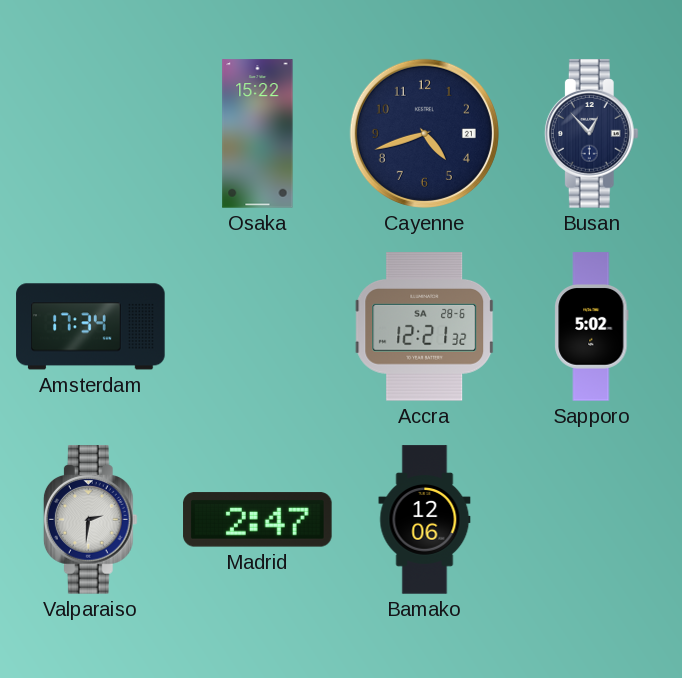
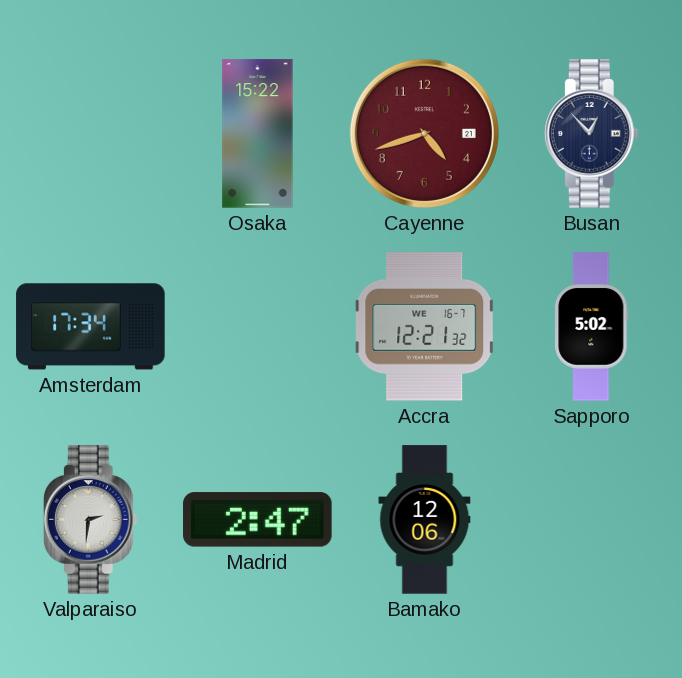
Cayenne dial: navy -> burgundy (424, 133)
Accra date: SA 28-6 -> WE 16-7 (425, 327)
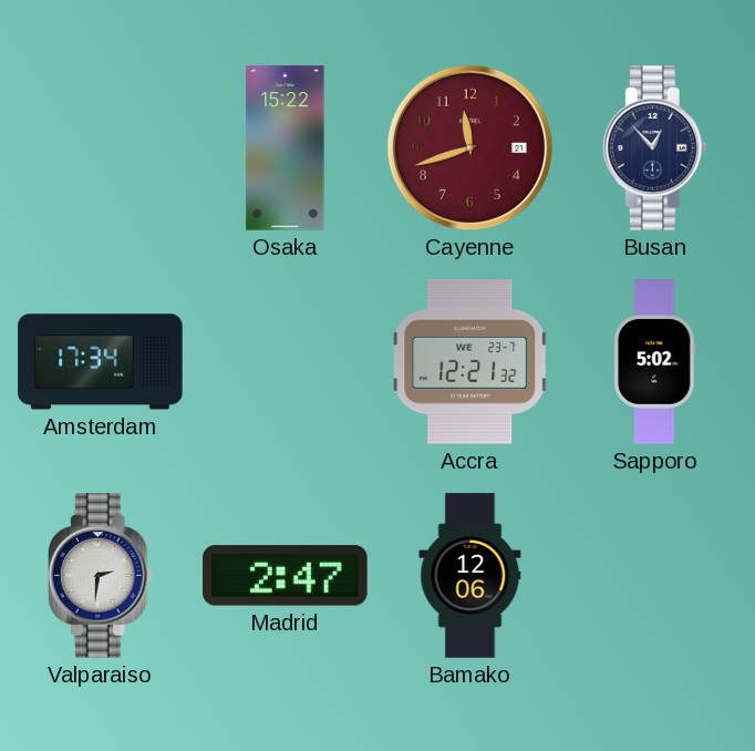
Cayenne: 4:42 -> 11:42 (469, 147)
Accra date: WE 16-7 -> WE 23-7 (470, 362)
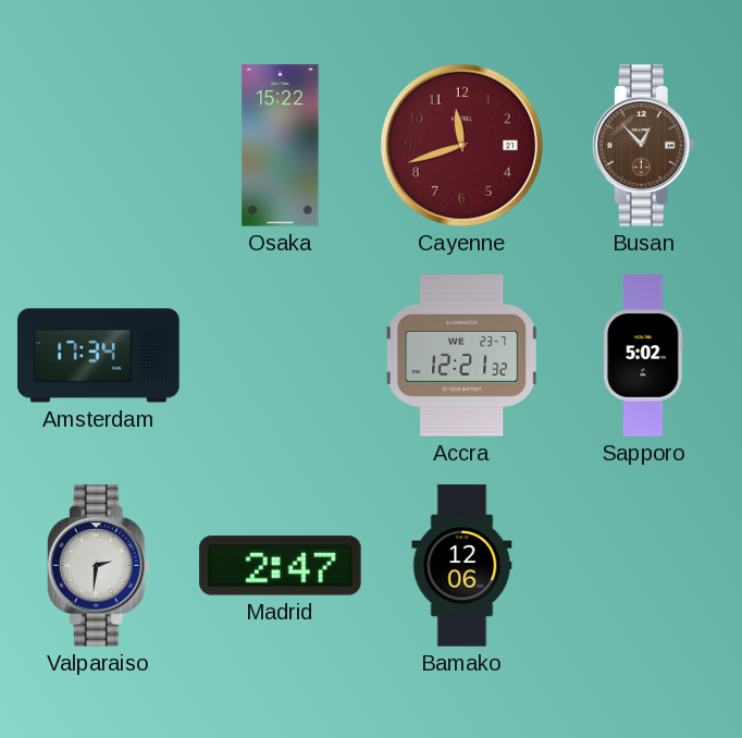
Busan dial: navy -> brown (643, 146)
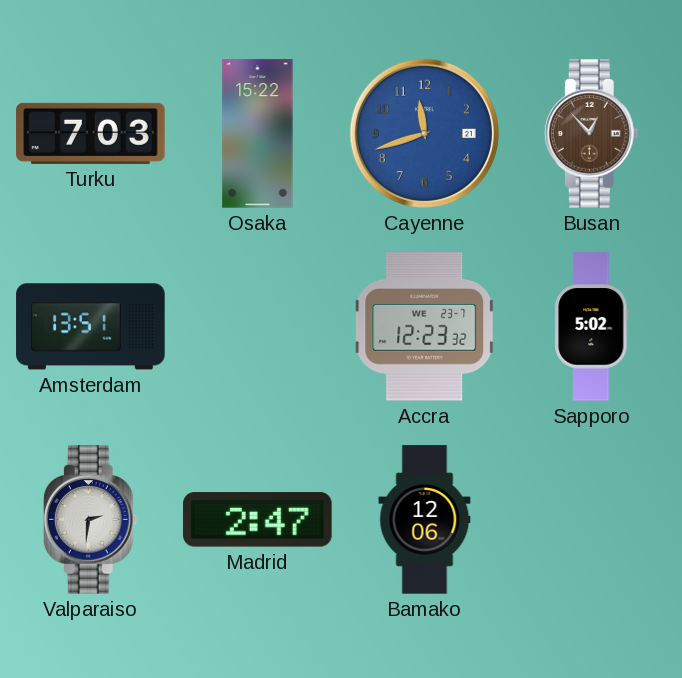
Turku: none -> 7:03 (91, 133)
Cayenne dial: burgundy -> blue (424, 133)
Amsterdam: 17:34 -> 13:51 (91, 327)
Accra: 12:21 -> 12:23 (425, 327)
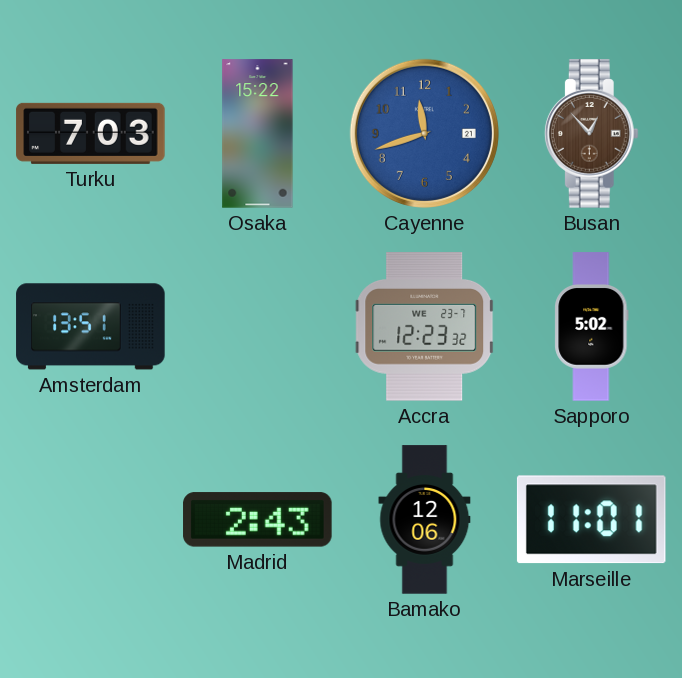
Valparaiso: 2:31 -> none (90, 520)
Madrid: 2:47 -> 2:43 (258, 520)
Marseille: none -> 11:01 (591, 520)
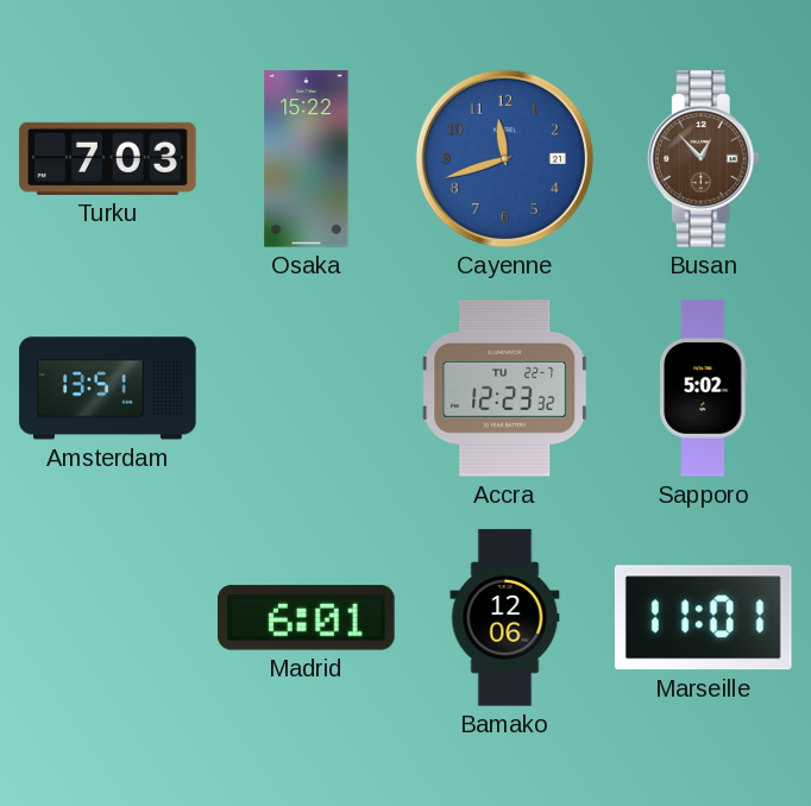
Accra date: WE 23-7 -> TU 22-7 (505, 389)
Madrid: 2:43 -> 6:01 (307, 618)
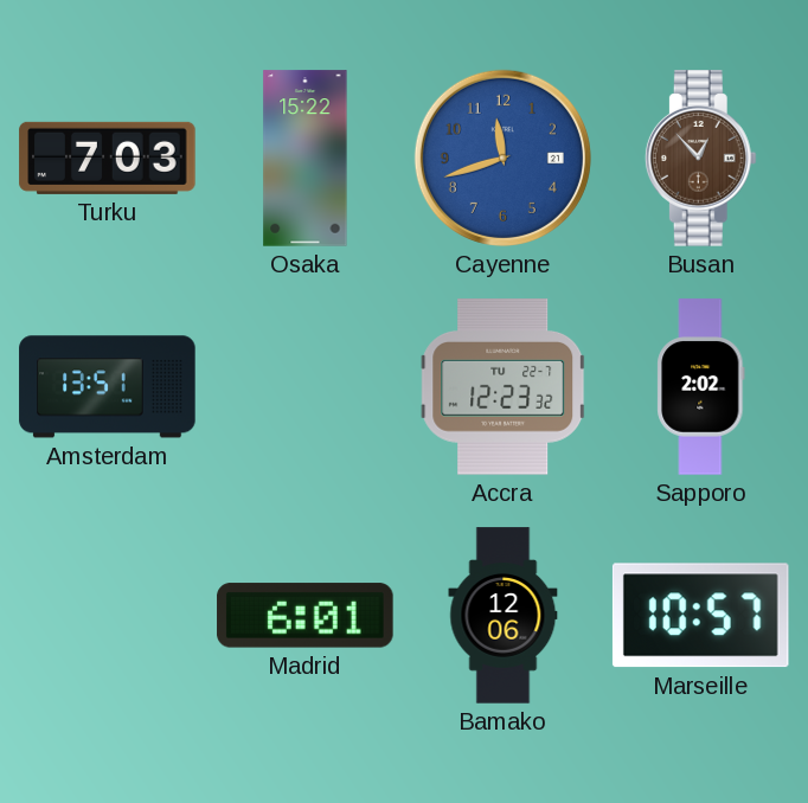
Sapporo: 5:02 -> 2:02 (701, 387)
Marseille: 11:01 -> 10:57 (700, 616)
